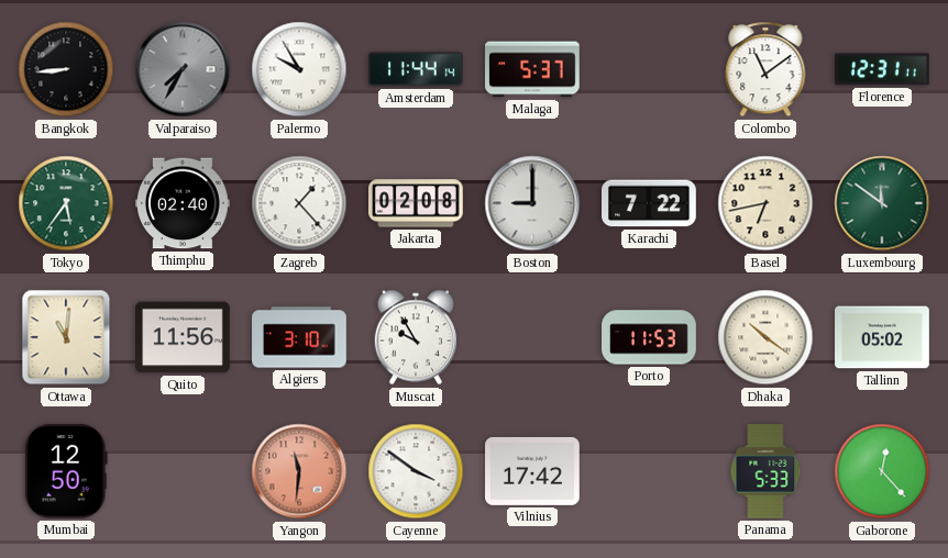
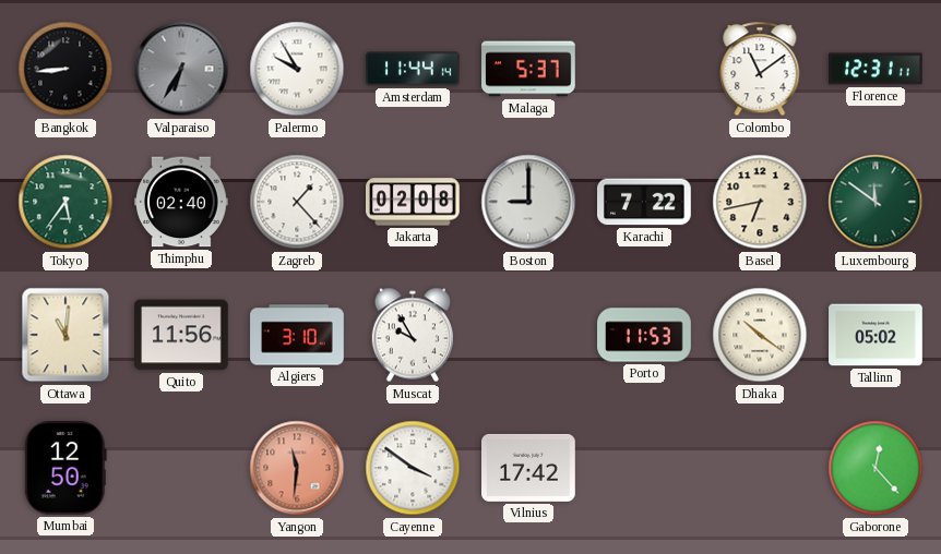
Valparaiso: 7:35 -> 6:35 (181, 69)
Panama: 5:33 -> none (765, 472)
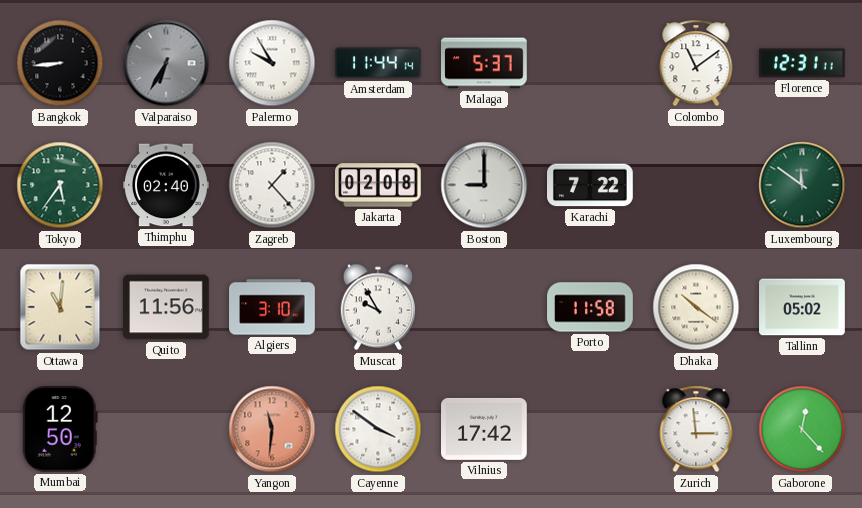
Basel: 6:43 -> none (760, 202)
Porto: 11:53 -> 11:58 (590, 307)
Zurich: none -> 2:59 (696, 429)
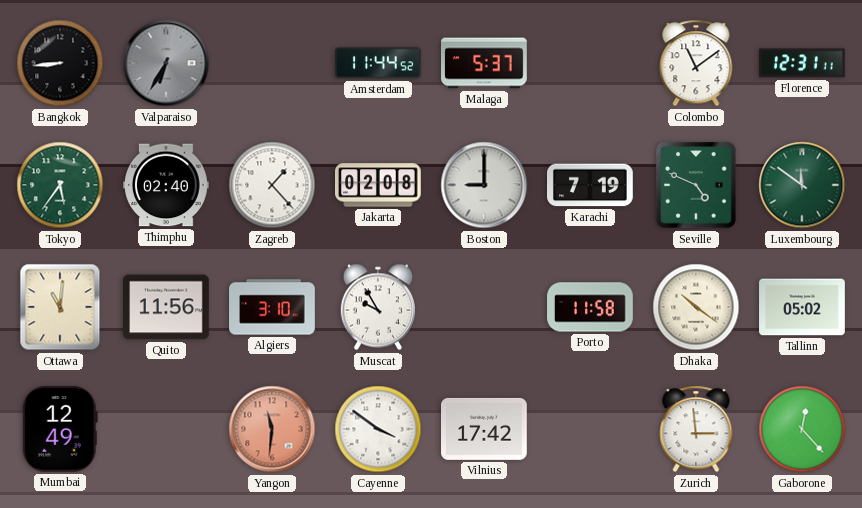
Palermo: 9:55 -> none (272, 63)
Amsterdam: 11:44:14 -> 11:44:52 (379, 63)
Karachi: 7:22 -> 7:19 (591, 185)
Seville: none -> 4:49 (696, 185)
Mumbai: 12:50 -> 12:49 (60, 430)
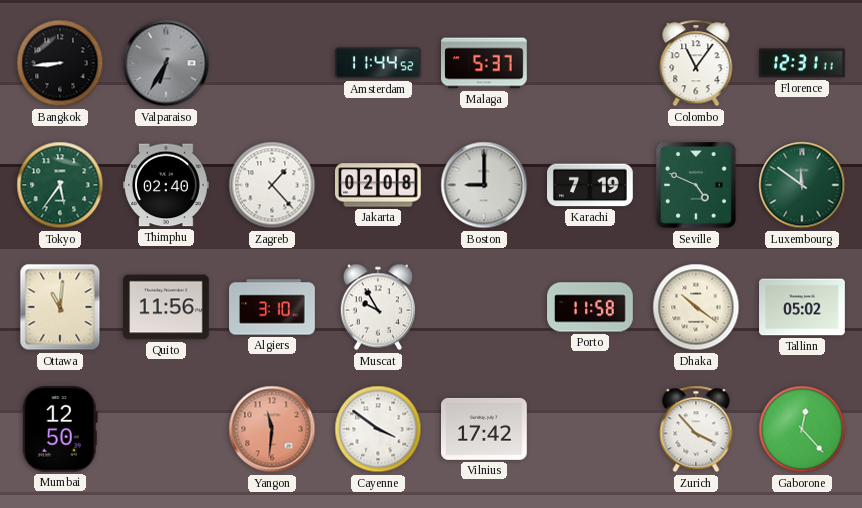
Colombo: 11:09 -> 11:06 (696, 63)
Mumbai: 12:49 -> 12:50 (60, 430)
Zurich: 2:59 -> 3:53 (696, 429)
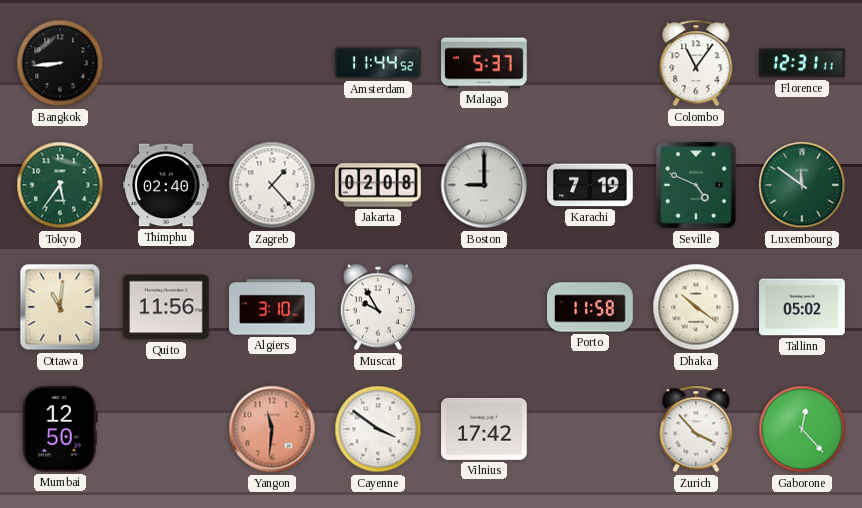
Valparaiso: 6:35 -> none (166, 63)
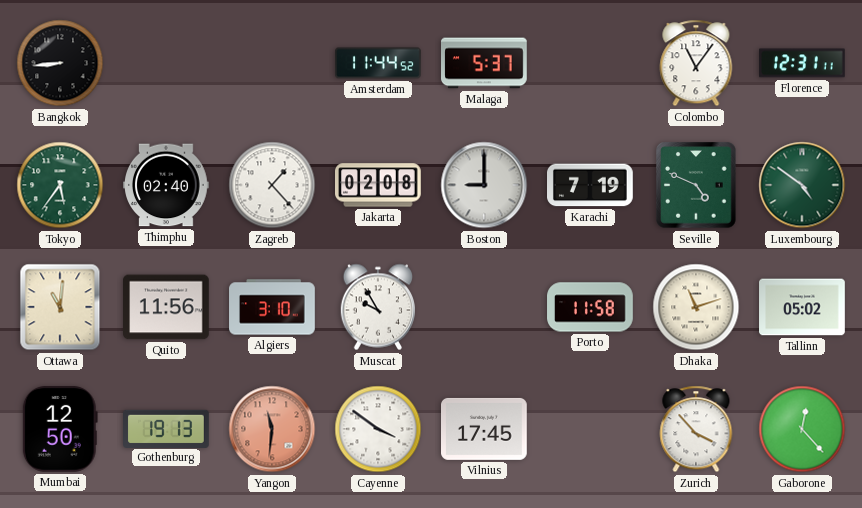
Luxembourg: 11:51 -> 4:51 (802, 185)
Dhaka: 10:21 -> 11:12 (696, 307)
Gothenburg: none -> 19:13 (166, 428)
Vilnius: 17:42 -> 17:45 (485, 429)
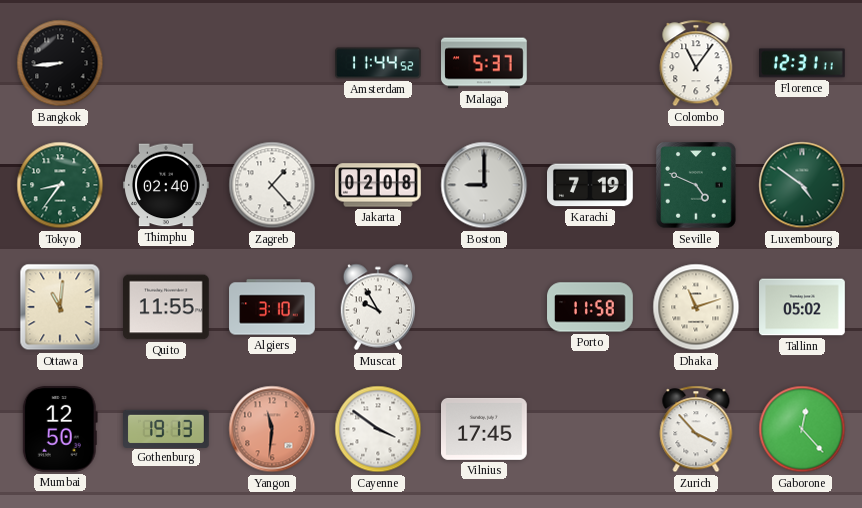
Tokyo: 5:36 -> 8:36 (60, 185)
Quito: 11:56 -> 11:55 (167, 307)
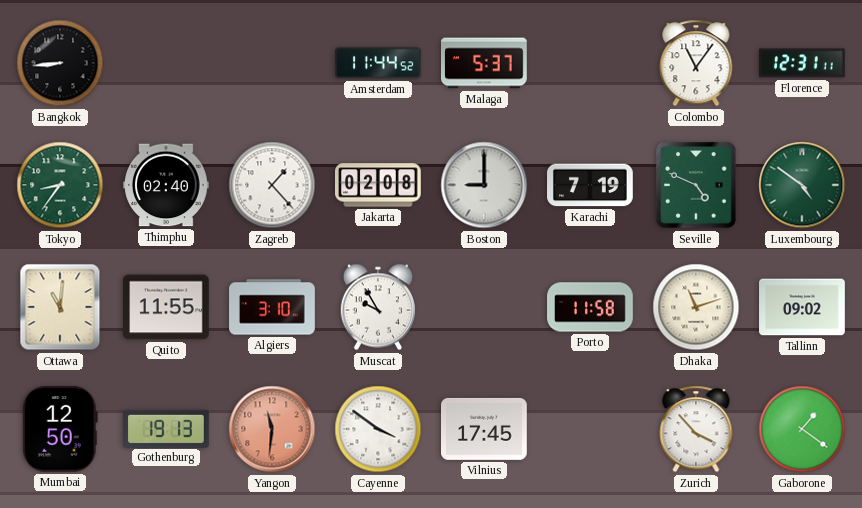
Tallinn: 05:02 -> 09:02 (802, 307)
Gaborone: 12:23 -> 1:21 (802, 429)
